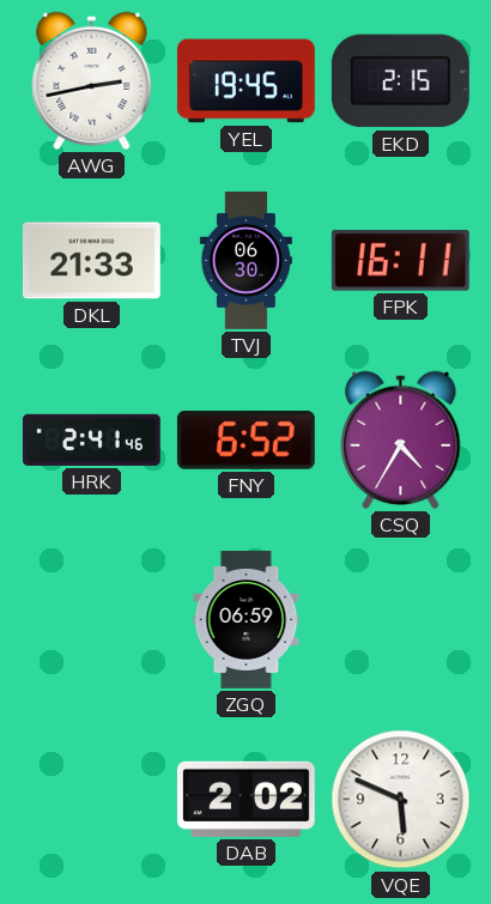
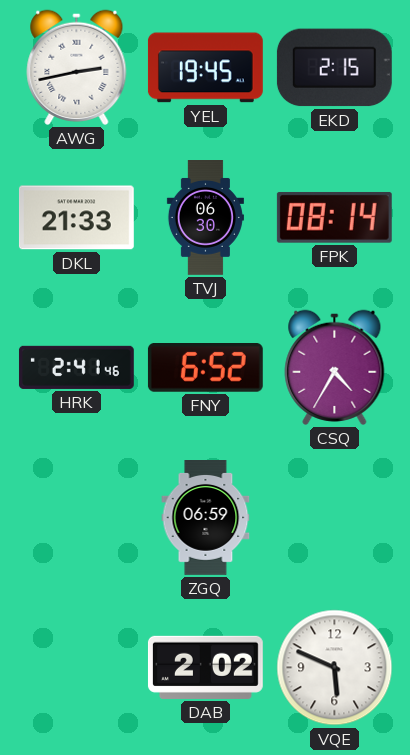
FPK: 16:11 -> 08:14 (334, 217)
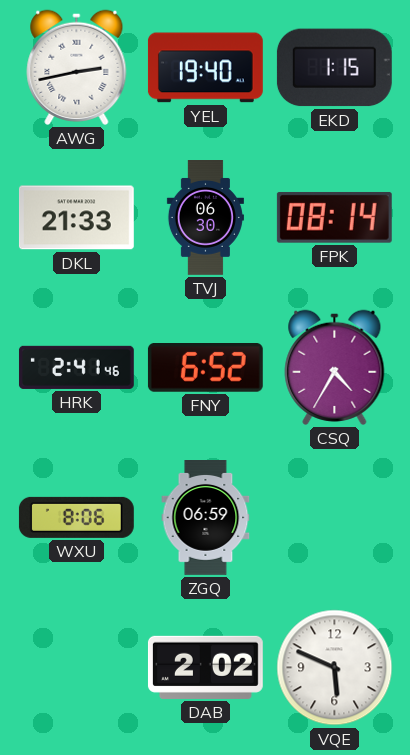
YEL: 19:45 -> 19:40 (205, 68)
EKD: 2:15 -> 1:15 (334, 68)
WXU: none -> 8:06 (76, 517)
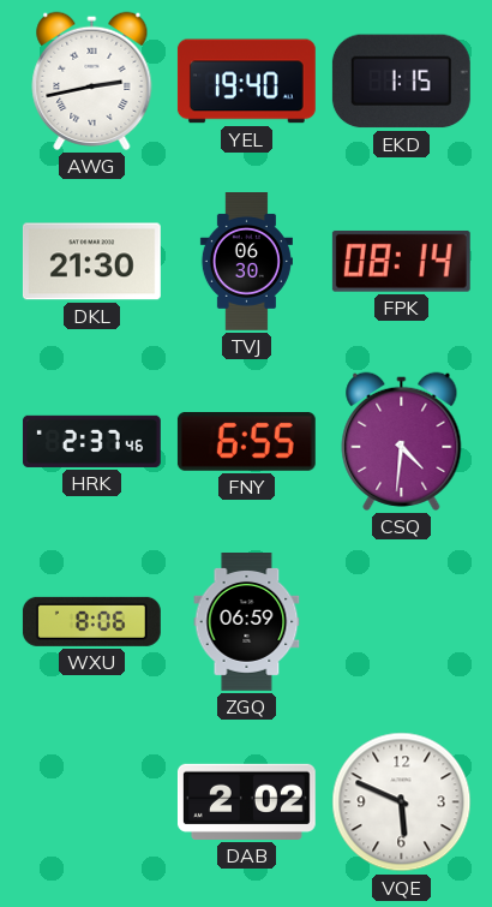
DKL: 21:33 -> 21:30 (91, 262)
HRK: 2:41 -> 2:37 (91, 441)
FNY: 6:52 -> 6:55 (246, 442)
CSQ: 4:35 -> 4:31 (402, 441)
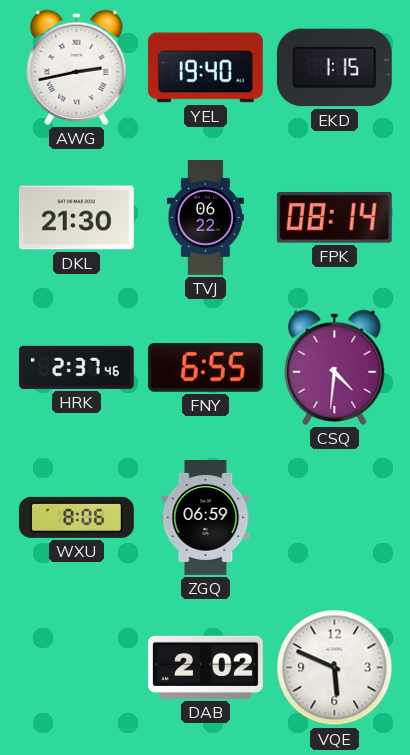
TVJ: 06:30 -> 06:22 (205, 218)
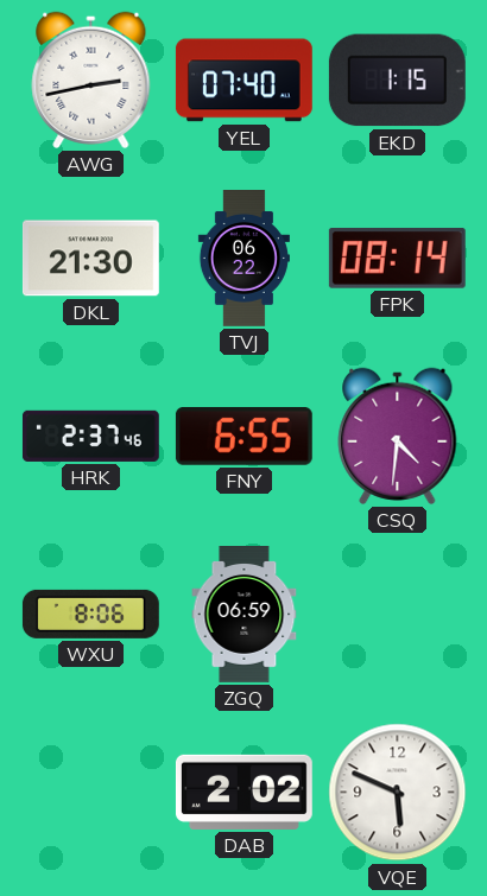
YEL: 19:40 -> 07:40 (243, 81)
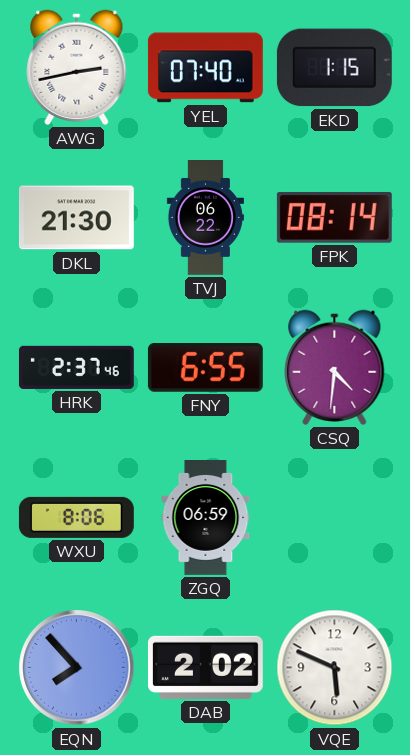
EQN: none -> 7:53 (77, 668)
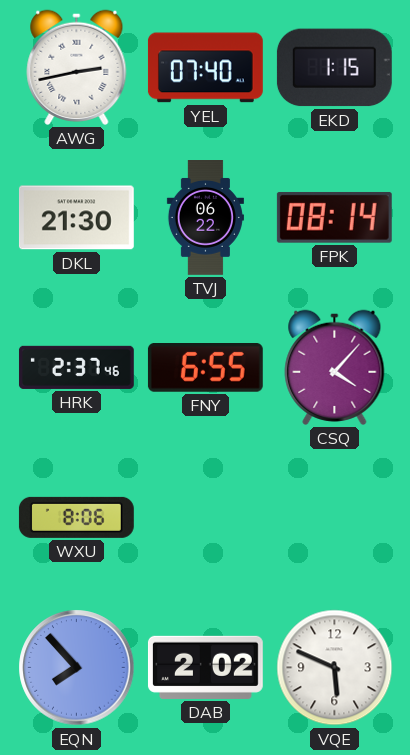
CSQ: 4:31 -> 4:07 (335, 367)
ZGQ: 06:59 -> none (206, 518)
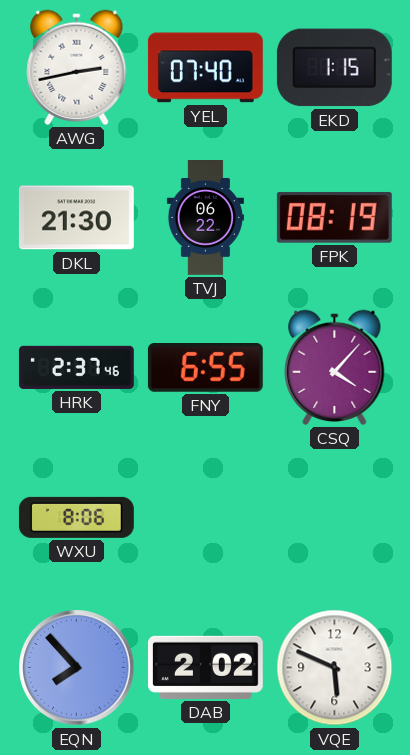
FPK: 08:14 -> 08:19 (334, 217)
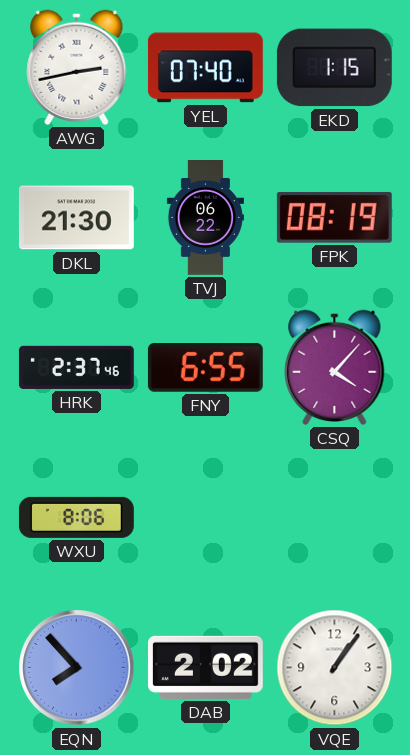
VQE: 5:49 -> 1:06 (335, 668)
